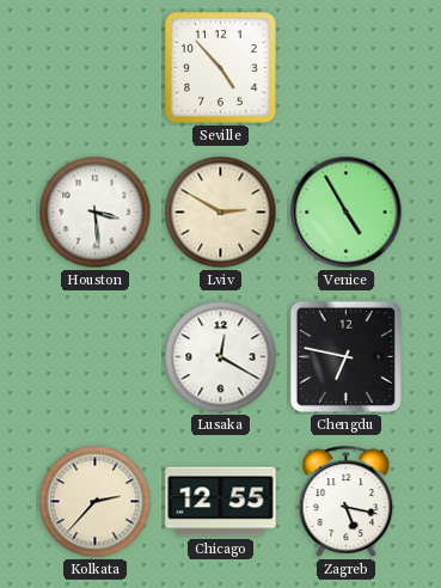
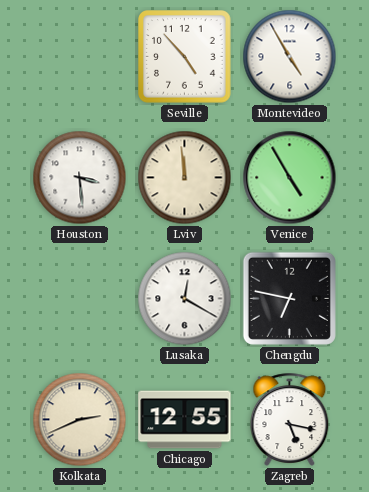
Montevideo: none -> 4:55 (290, 57)
Lviv: 2:50 -> 11:59 (185, 178)
Kolkata: 2:37 -> 2:41 (80, 420)
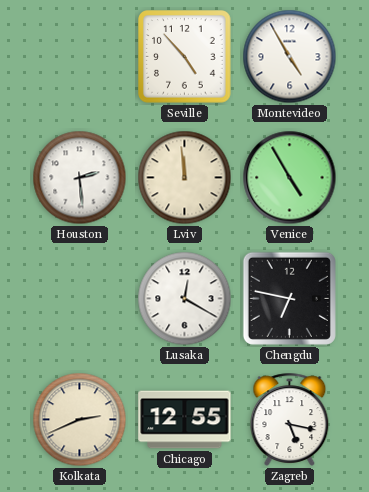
Houston: 3:29 -> 2:29 (80, 178)
